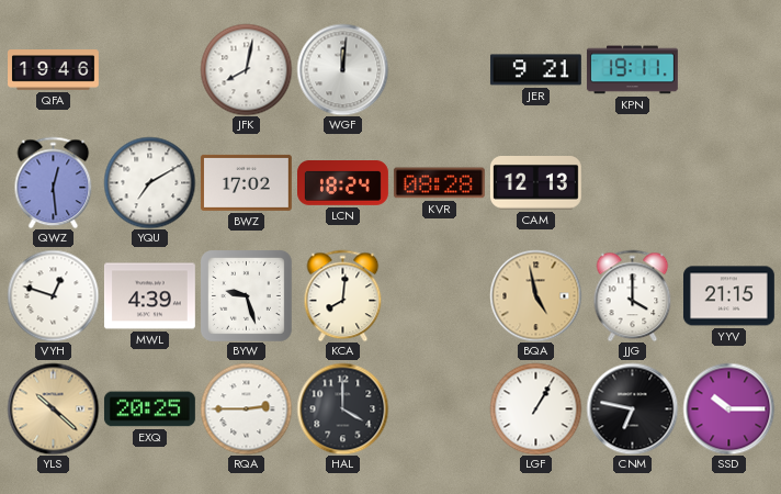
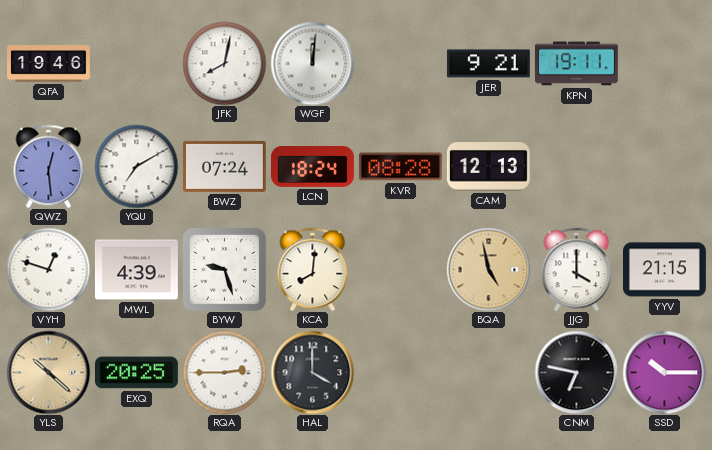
BWZ: 17:02 -> 07:24 (224, 166)
LGF: 1:05 -> none (535, 408)
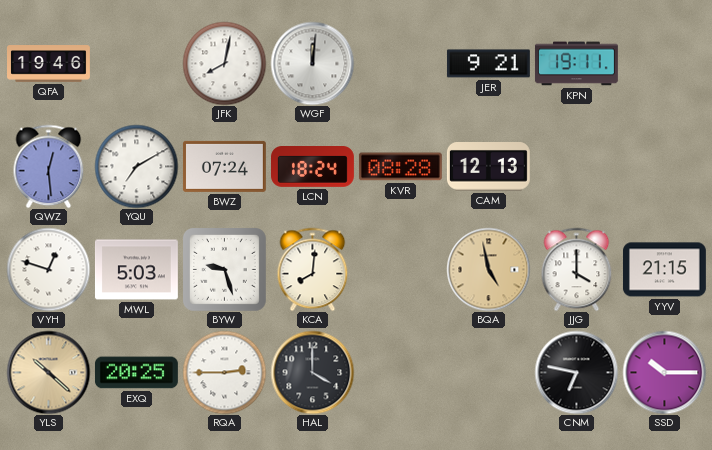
MWL: 4:39 -> 5:03 (136, 270)
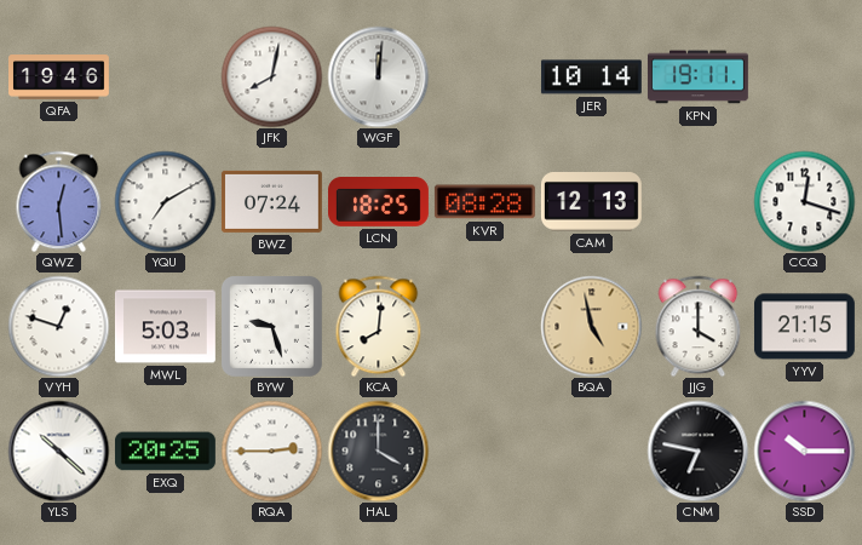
JER: 9:21 -> 10:14 (591, 78)
LCN: 18:24 -> 18:25 (379, 202)
CCQ: none -> 12:18 (804, 201)
YLS dial: champagne -> white (58, 451)
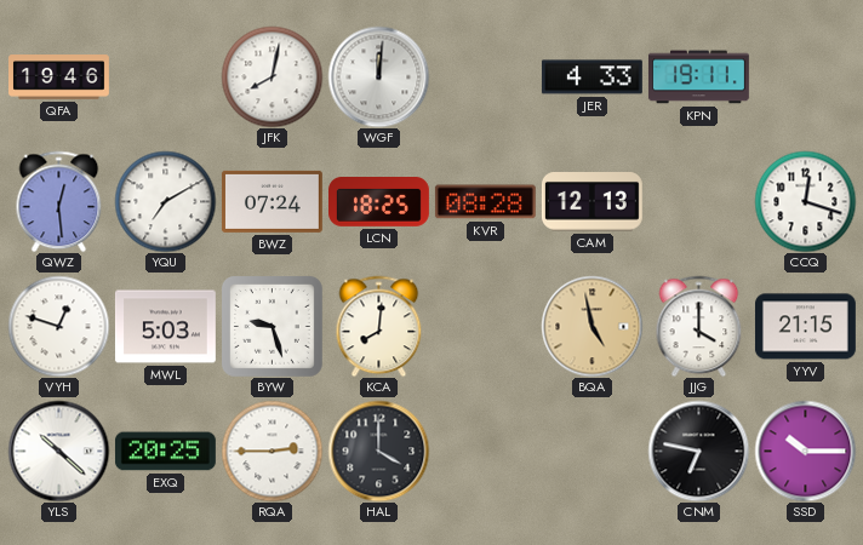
JER: 10:14 -> 4:33 (591, 78)
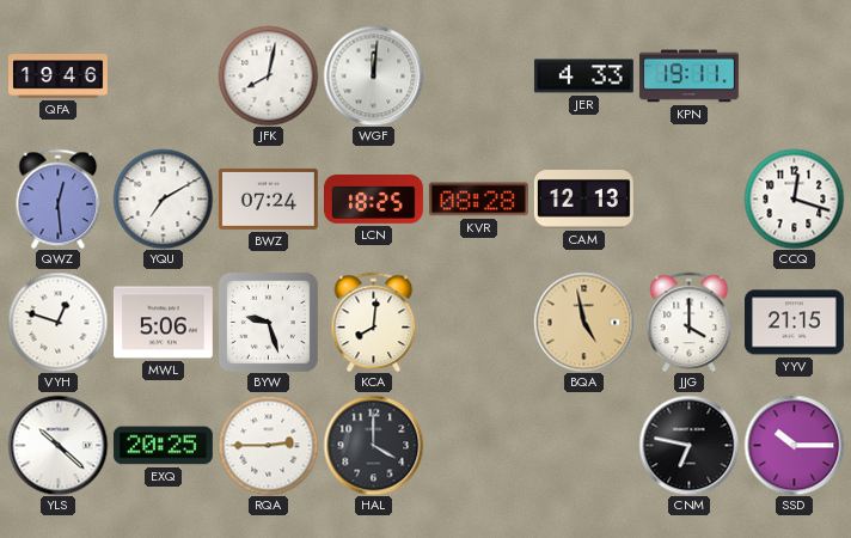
MWL: 5:03 -> 5:06 (163, 323)
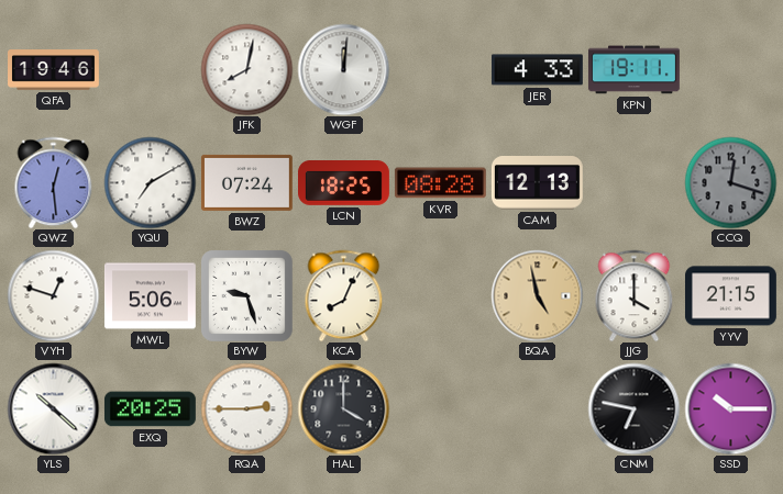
CCQ dial: white -> grey (730, 182)
KCA: 8:01 -> 8:04 (344, 295)
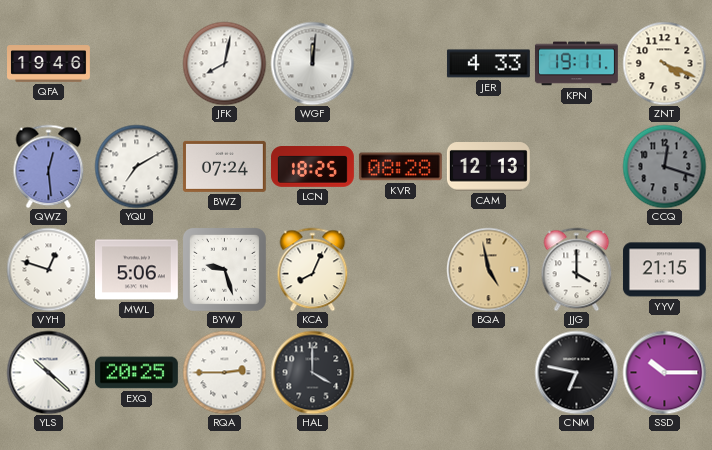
ZNT: none -> 4:19 (664, 63)
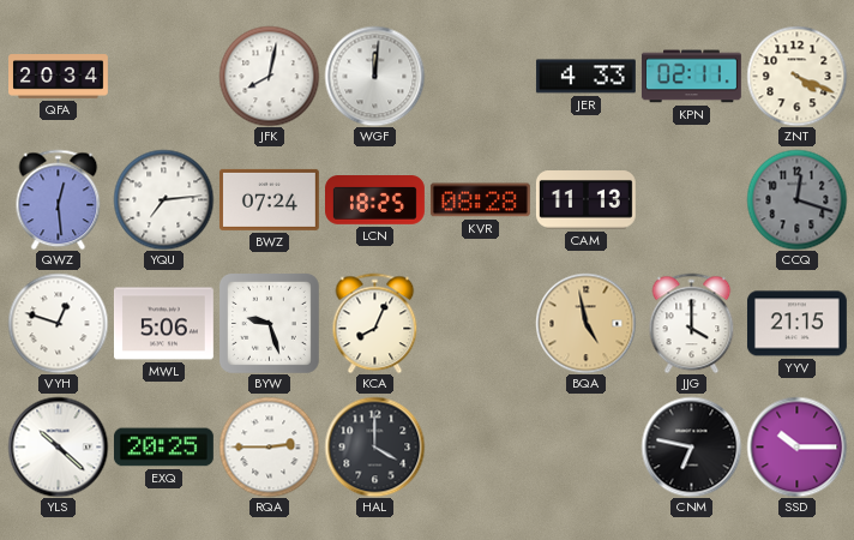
QFA: 19:46 -> 20:34 (59, 77)
KPN: 19:11 -> 02:11 (692, 77)
YQU: 7:10 -> 7:14 (163, 199)
CAM: 12:13 -> 11:13 (585, 200)
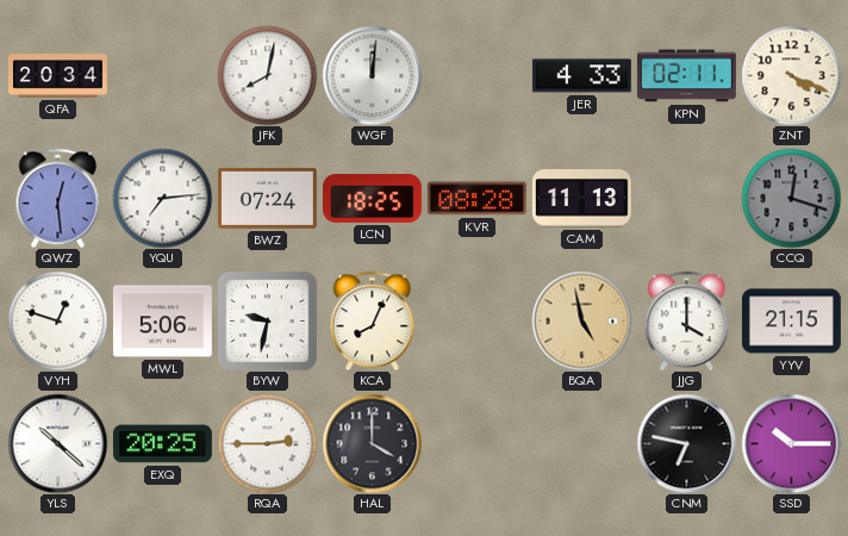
BYW: 9:27 -> 9:32 (267, 320)
